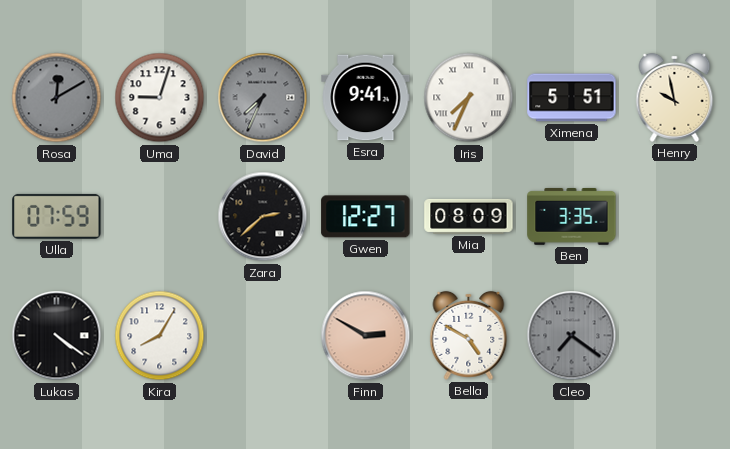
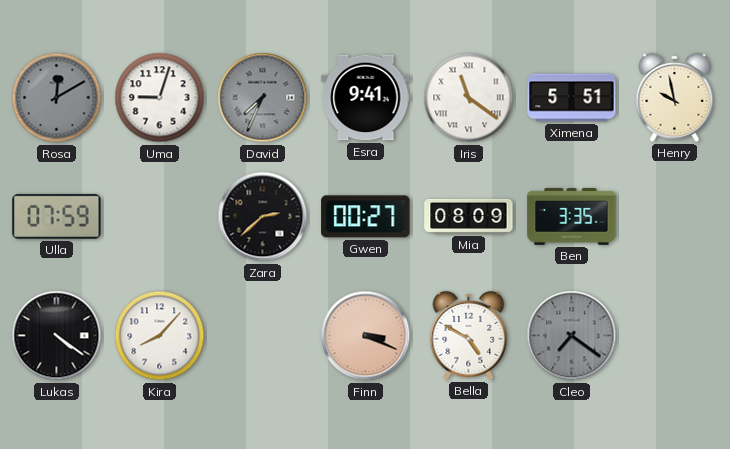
Iris: 7:34 -> 11:21 (469, 98)
Gwen: 12:27 -> 00:27 (366, 217)
Kira: 8:05 -> 8:07 (160, 336)
Finn: 2:50 -> 3:19 (366, 336)
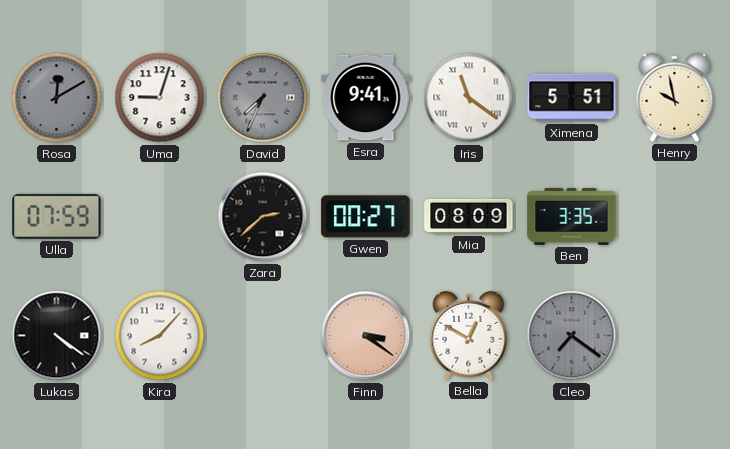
Finn: 3:19 -> 3:21 (366, 336)
Bella: 4:50 -> 12:50 (469, 335)
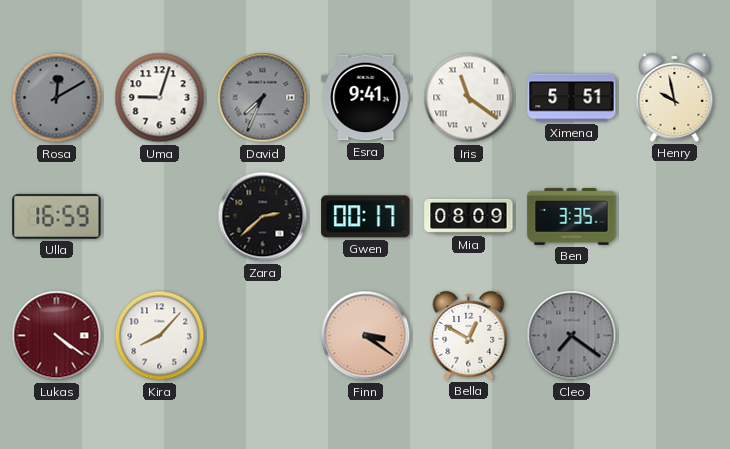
Ulla: 07:59 -> 16:59 (57, 216)
Gwen: 00:27 -> 00:17 (366, 217)
Lukas dial: black -> burgundy (57, 336)
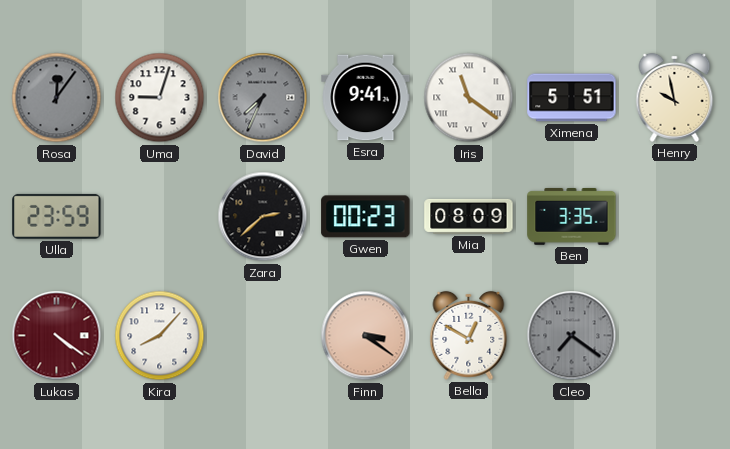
Rosa: 12:10 -> 12:06 (57, 98)
Ulla: 16:59 -> 23:59 (57, 216)
Gwen: 00:17 -> 00:23 (366, 217)
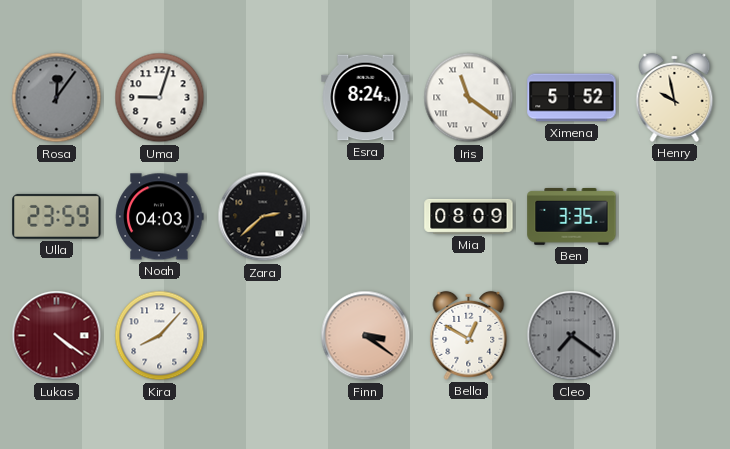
David: 7:34 -> none (263, 98)
Esra: 9:41 -> 8:24 (366, 98)
Ximena: 5:51 -> 5:52 (572, 98)
Noah: none -> 04:03 (160, 217)
Gwen: 00:23 -> none (366, 217)
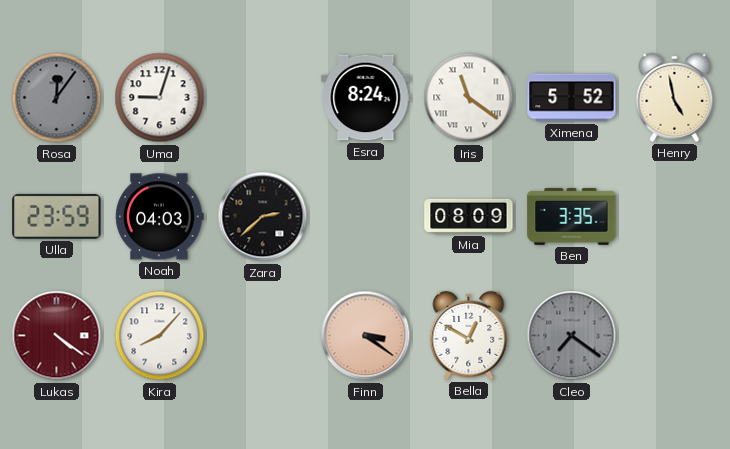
Henry: 9:58 -> 4:58 (675, 97)
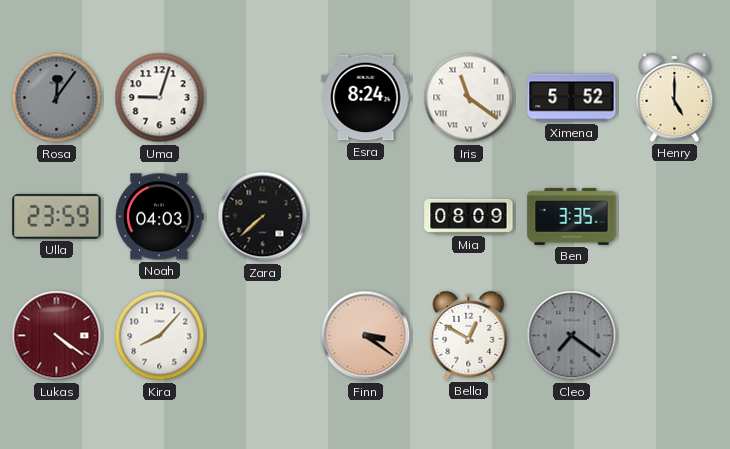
Henry: 4:58 -> 5:00 (675, 97)
Zara: 2:38 -> 7:38 (263, 217)
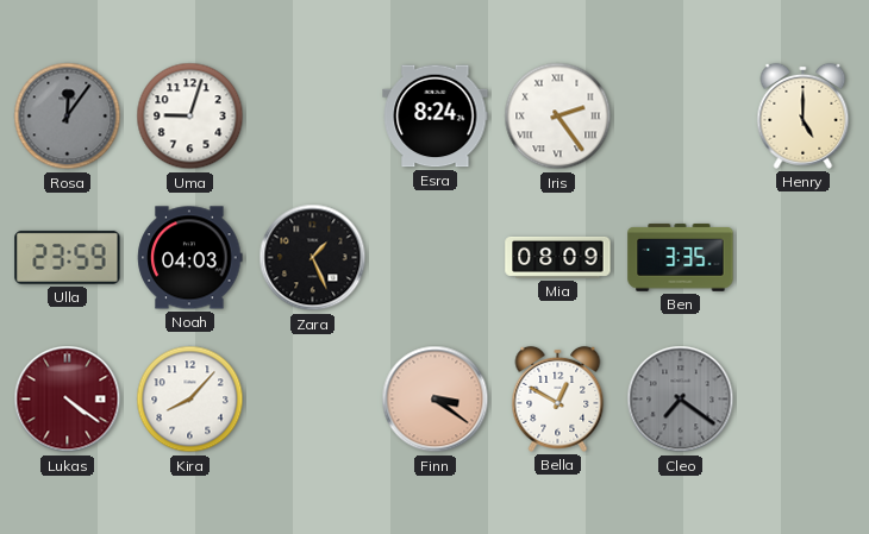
Iris: 11:21 -> 2:24 (558, 117)
Ximena: 5:52 -> none (572, 98)
Zara: 7:38 -> 1:26 (313, 258)
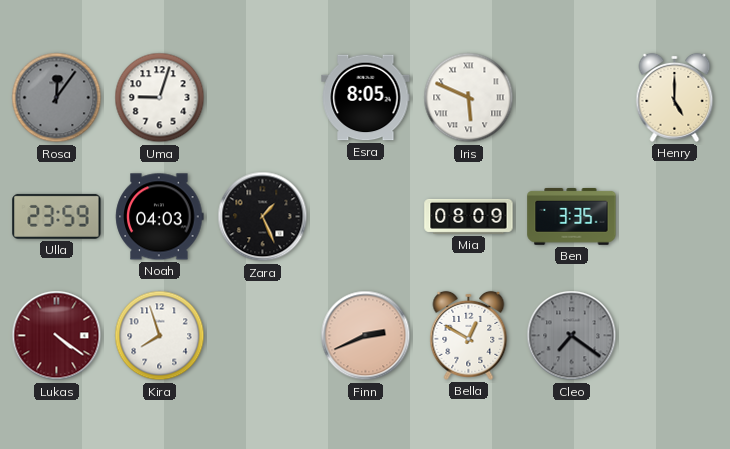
Esra: 8:24 -> 8:05 (366, 98)
Iris: 2:24 -> 5:49 (469, 98)
Kira: 8:07 -> 7:57 (160, 336)
Finn: 3:21 -> 2:41 (366, 336)
